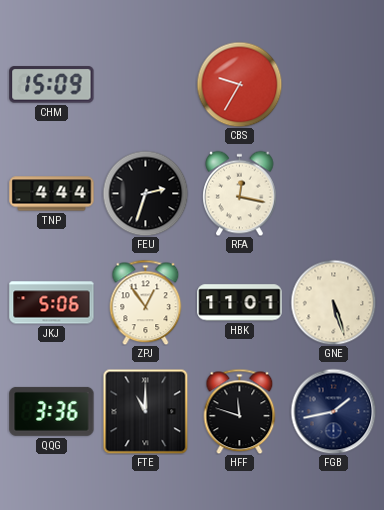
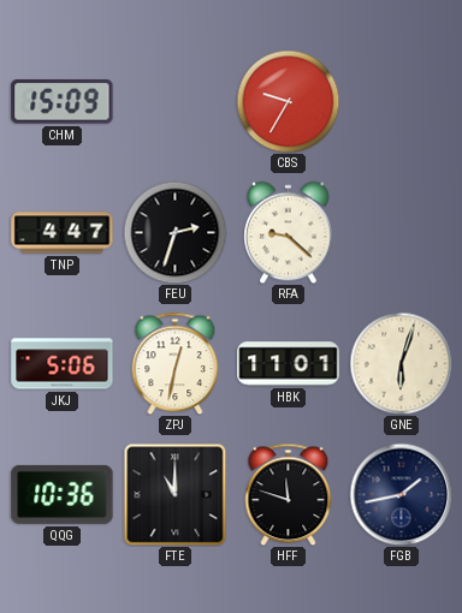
TNP: 4:44 -> 4:47 (63, 233)
RFA: 12:17 -> 9:22 (289, 232)
ZPJ: 12:54 -> 12:32 (176, 363)
GNE: 5:27 -> 6:03 (401, 363)
QQG: 3:36 -> 10:36 (63, 494)
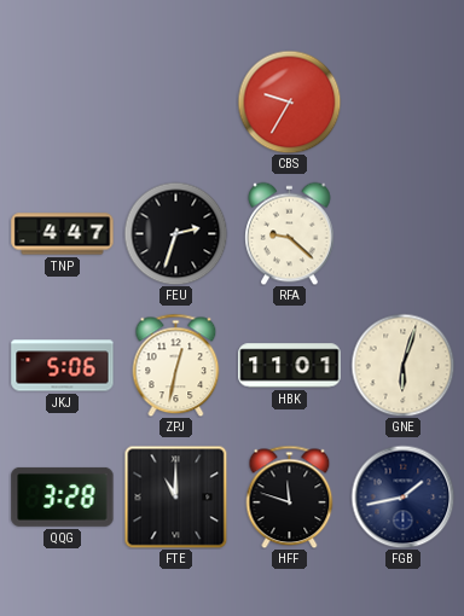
CHM: 15:09 -> none (63, 102)
QQG: 10:36 -> 3:28 (63, 496)
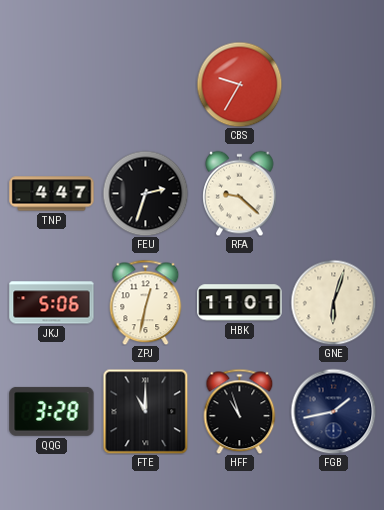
HFF: 11:48 -> 10:57 (240, 411)
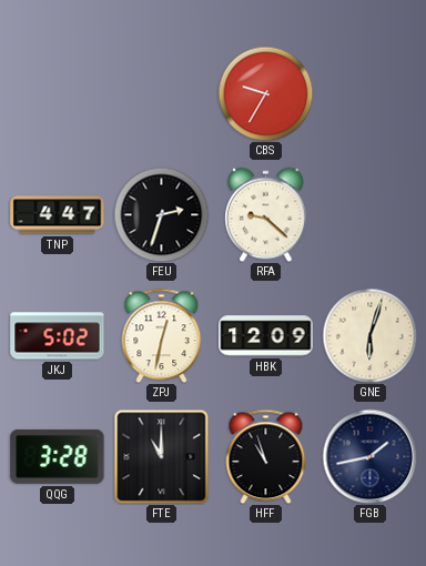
JKJ: 5:06 -> 5:02 (58, 336)
HBK: 11:01 -> 12:09 (266, 336)
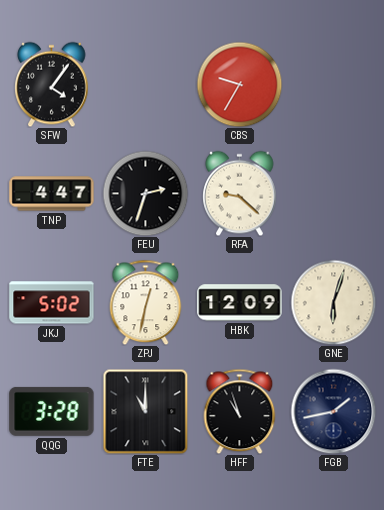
SFW: none -> 4:06 (52, 84)
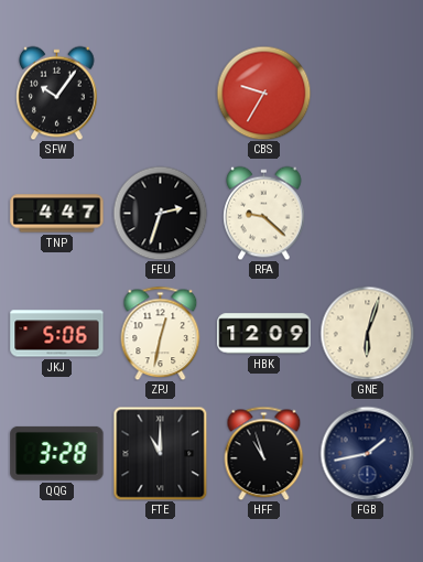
SFW: 4:06 -> 10:06 (57, 93)
JKJ: 5:02 -> 5:06 (57, 334)
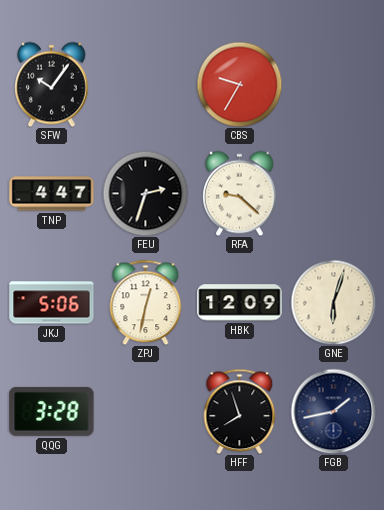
FTE: 11:00 -> none (160, 453)
HFF: 10:57 -> 7:57 (240, 411)
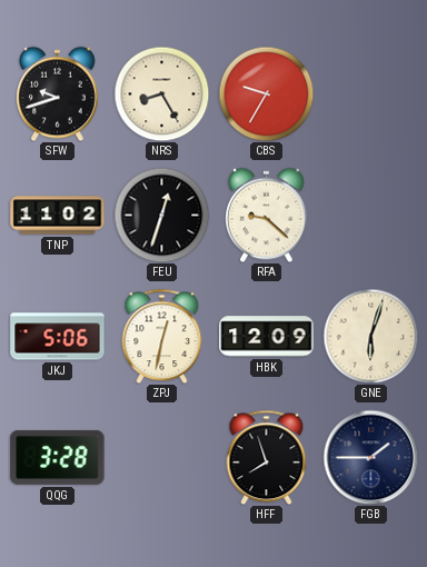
SFW: 10:06 -> 9:42 (58, 93)
NRS: none -> 8:25 (161, 93)
TNP: 4:47 -> 11:02 (58, 216)
FEU: 2:33 -> 12:33 (161, 215)
FGB: 1:43 -> 1:45 (370, 457)
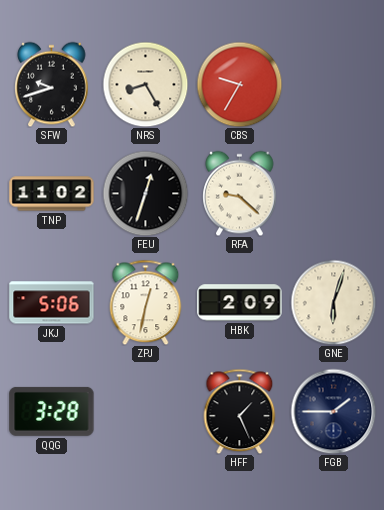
HBK: 12:09 -> 2:09 (240, 303)
HFF: 7:57 -> 1:26 (240, 411)
